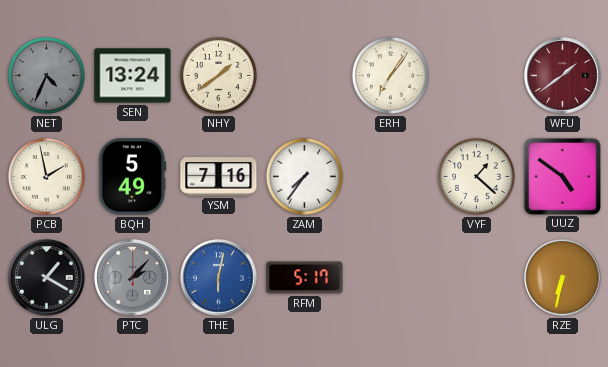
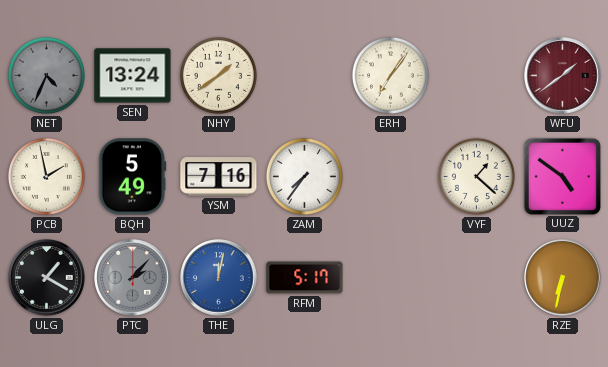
THE: 6:02 -> 12:02 (219, 278)
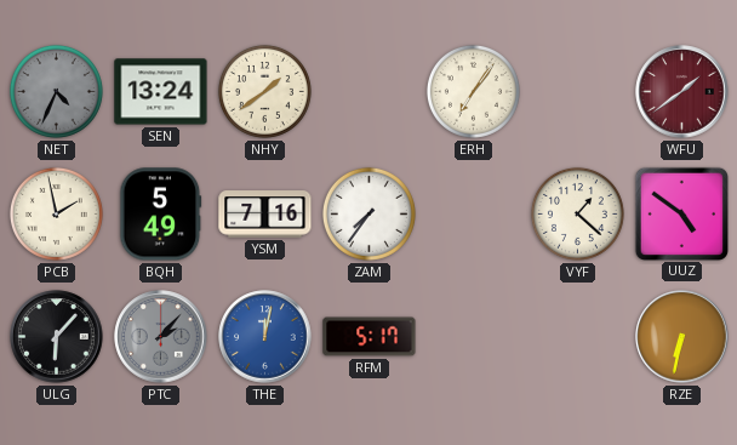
ULG: 1:20 -> 6:07 (57, 337)
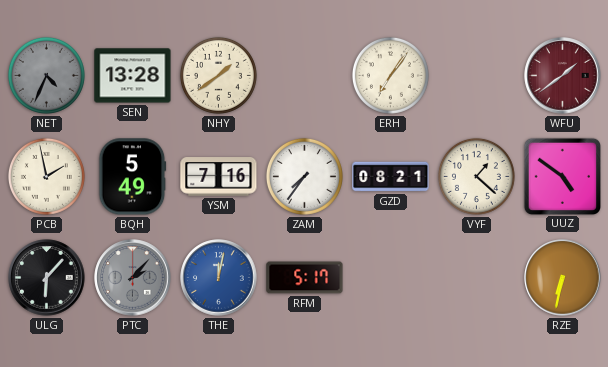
SEN: 13:24 -> 13:28 (133, 76)
GZD: none -> 08:21 (391, 177)
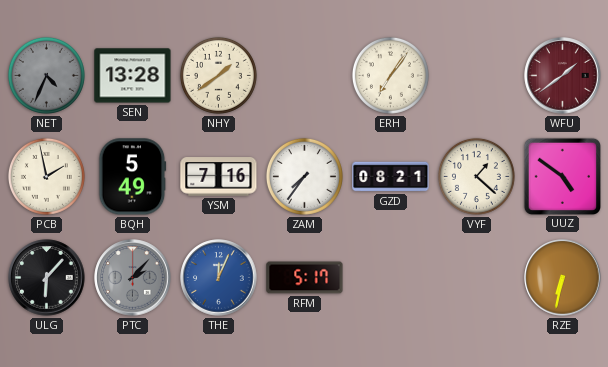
THE: 12:02 -> 12:04 (219, 278)
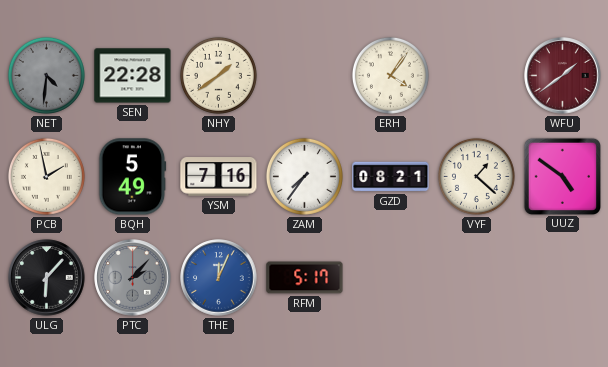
NET: 4:34 -> 4:31 (46, 75)
SEN: 13:28 -> 22:28 (133, 76)
ERH: 7:06 -> 4:06 (390, 75)
RZE: 6:32 -> none (563, 278)
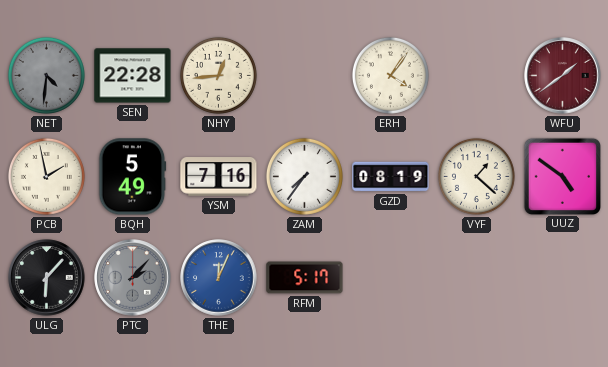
NHY: 1:39 -> 12:44 (218, 75)
GZD: 08:21 -> 08:19 (391, 177)
